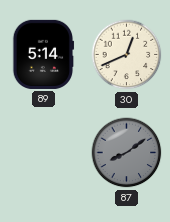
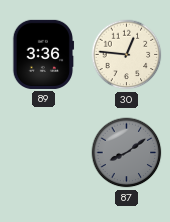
89: 5:14 -> 3:36 (43, 54)
30: 12:41 -> 12:46 (127, 55)
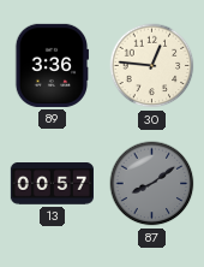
13: none -> 00:57 (52, 184)
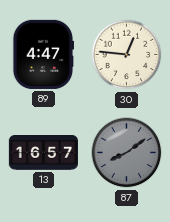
89: 3:36 -> 4:47 (43, 54)
13: 00:57 -> 16:57 (43, 153)
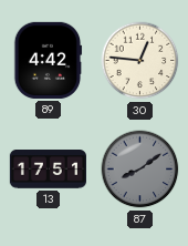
89: 4:47 -> 4:42 (48, 60)
13: 16:57 -> 17:51 (48, 170)
